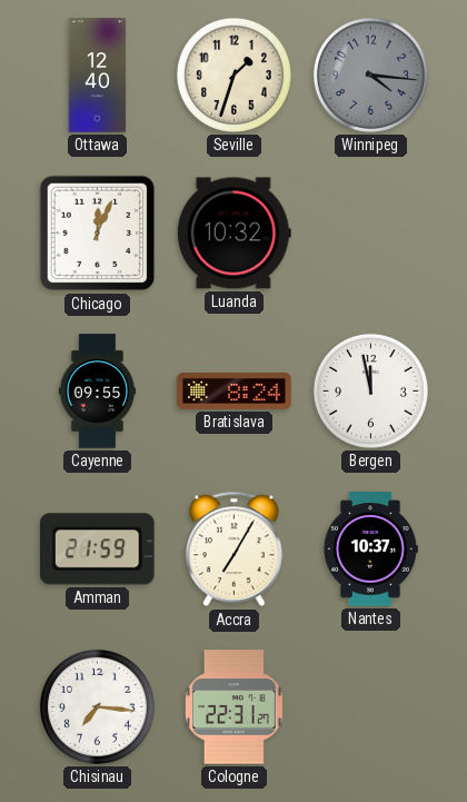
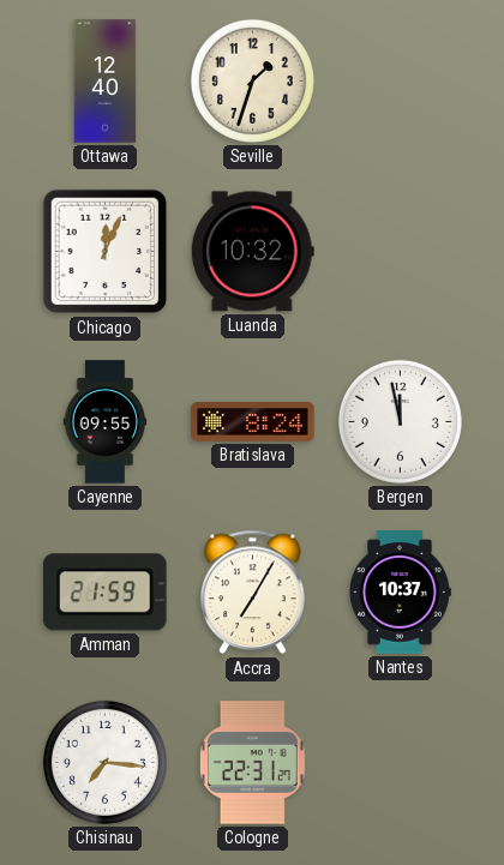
Winnipeg: 4:16 -> none (370, 75)
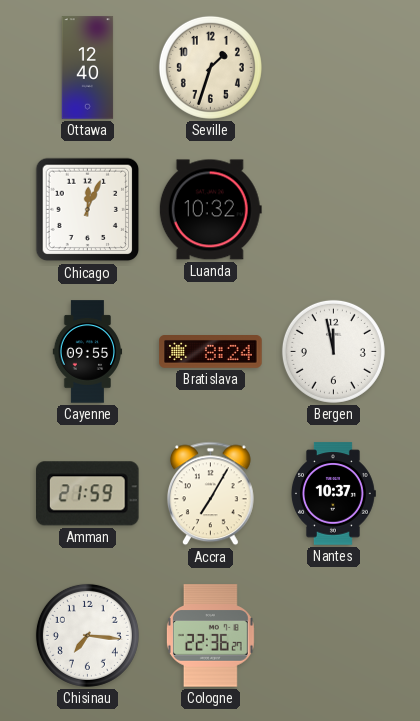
Cologne: 22:31 -> 22:36 (210, 636)
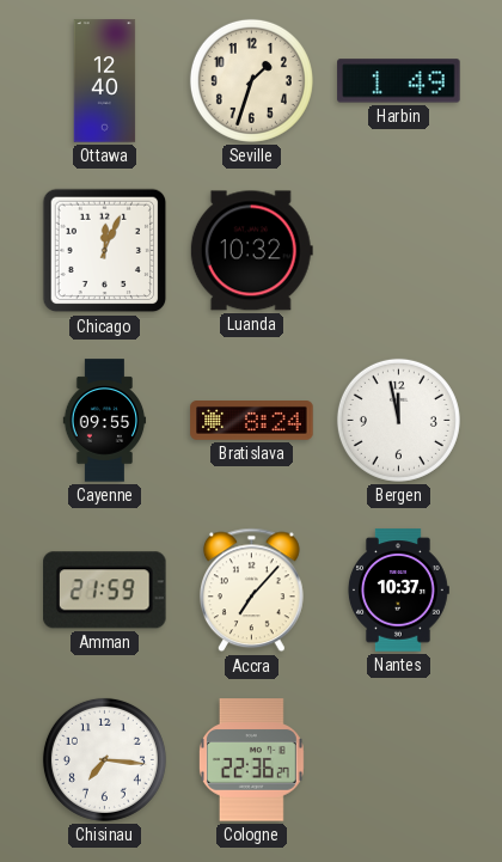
Harbin: none -> 1:49 (399, 81)
Accra: 7:05 -> 7:07 (251, 591)
